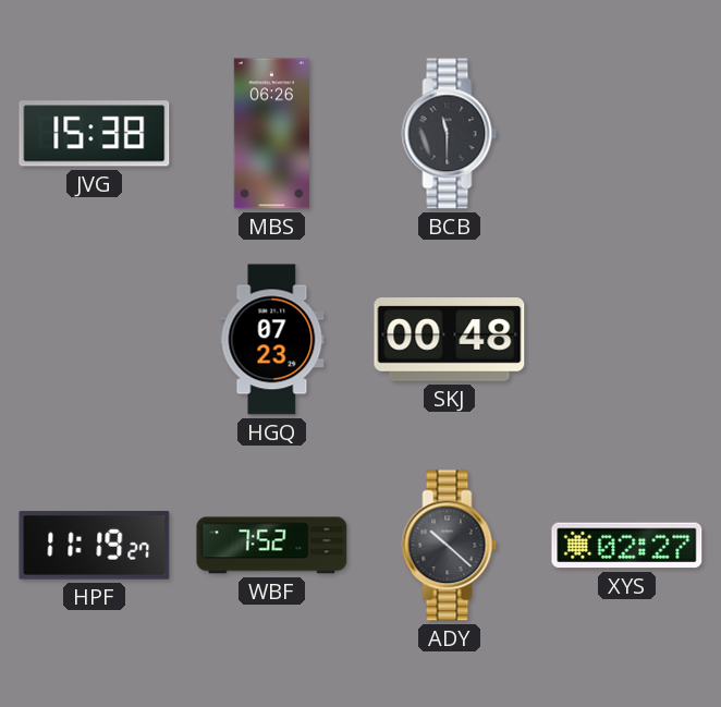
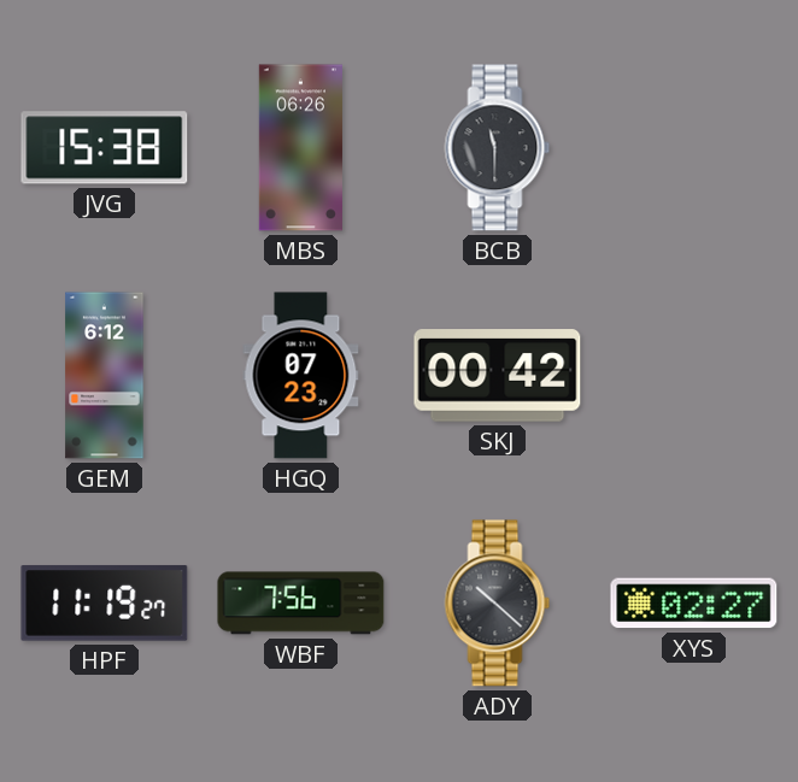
GEM: none -> 6:12 (105, 376)
SKJ: 00:48 -> 00:42 (498, 376)
WBF: 7:52 -> 7:56 (301, 604)
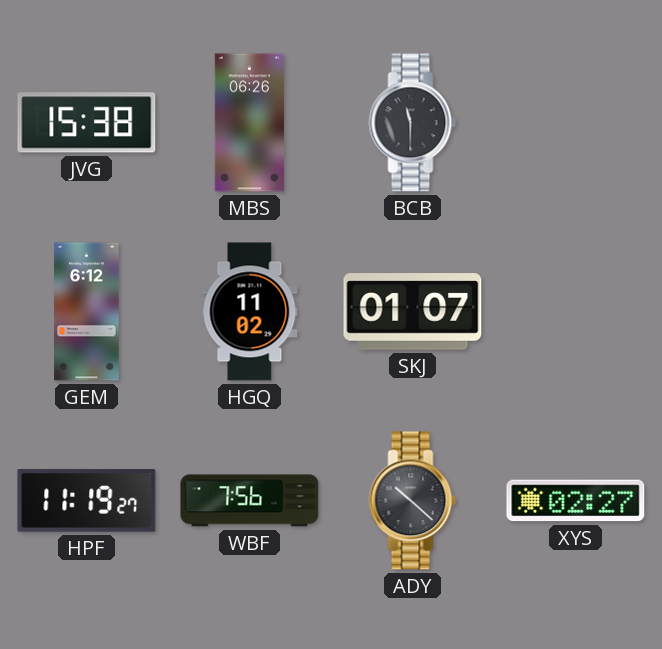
HGQ: 07:23 -> 11:02 (250, 312)
SKJ: 00:42 -> 01:07 (413, 312)
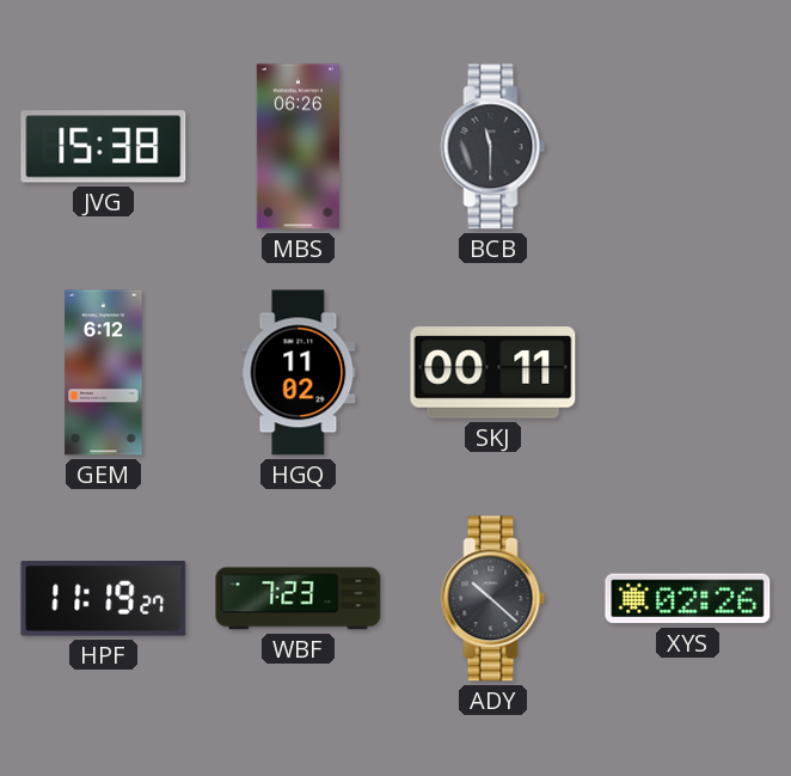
SKJ: 01:07 -> 00:11 (493, 373)
WBF: 7:56 -> 7:23 (299, 599)
XYS: 02:27 -> 02:26 (688, 599)
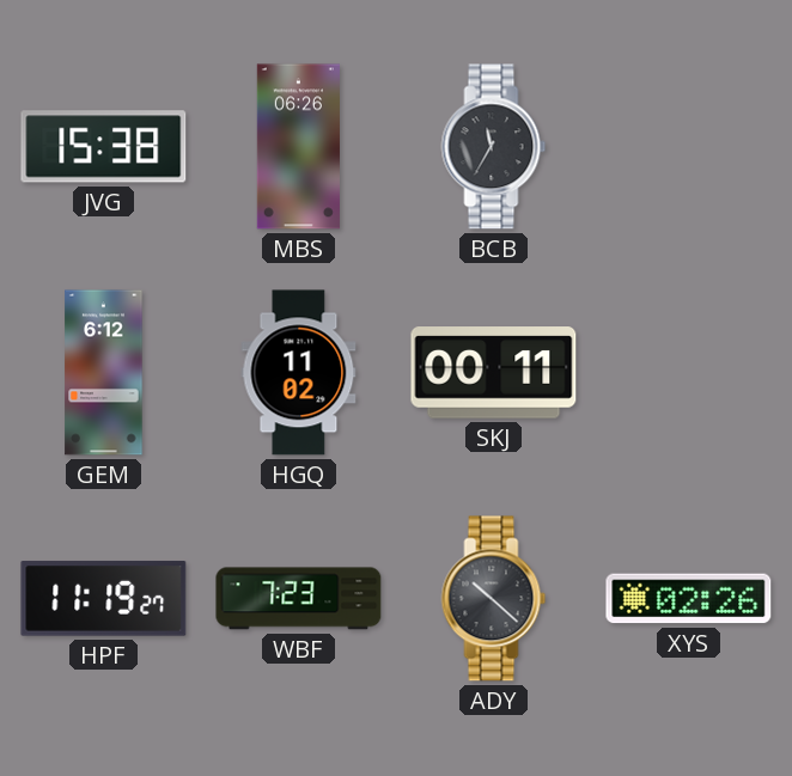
BCB: 11:30 -> 11:35 (494, 147)
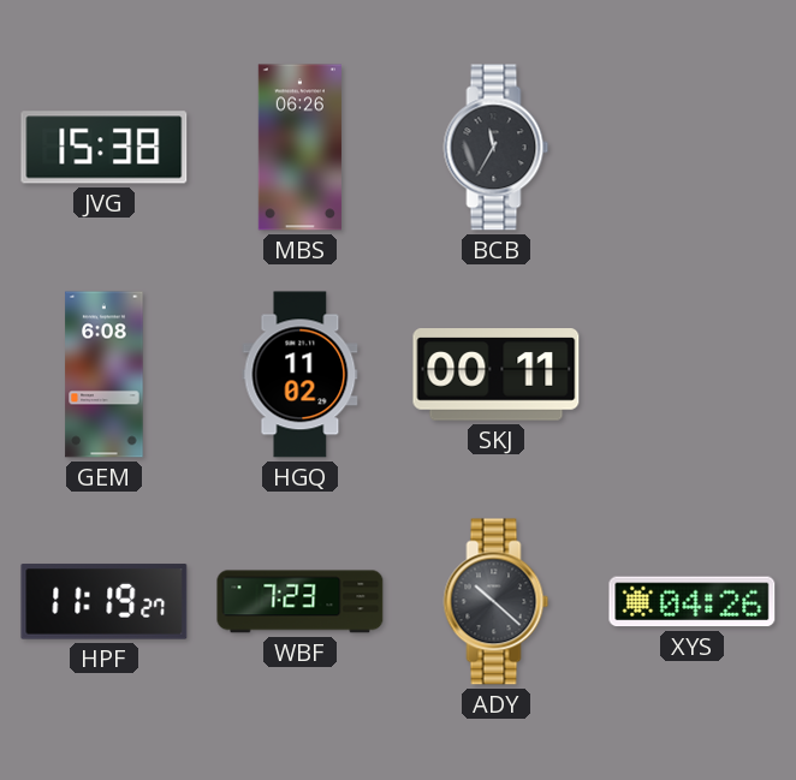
GEM: 6:12 -> 6:08 (105, 375)
XYS: 02:26 -> 04:26 (693, 602)
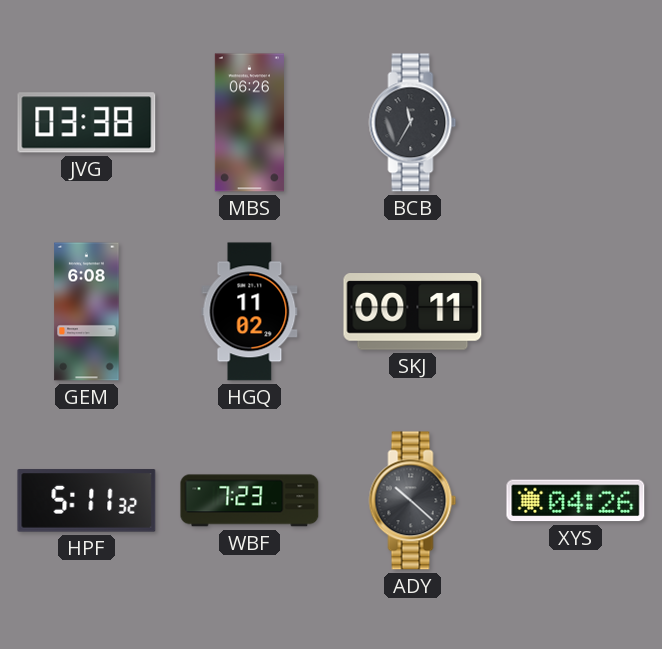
JVG: 15:38 -> 03:38 (87, 123)
HPF: 11:19 -> 5:11 (87, 501)
